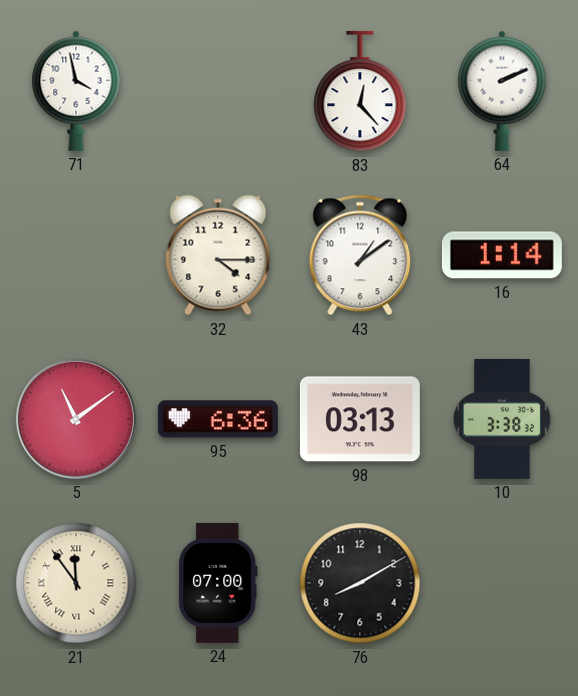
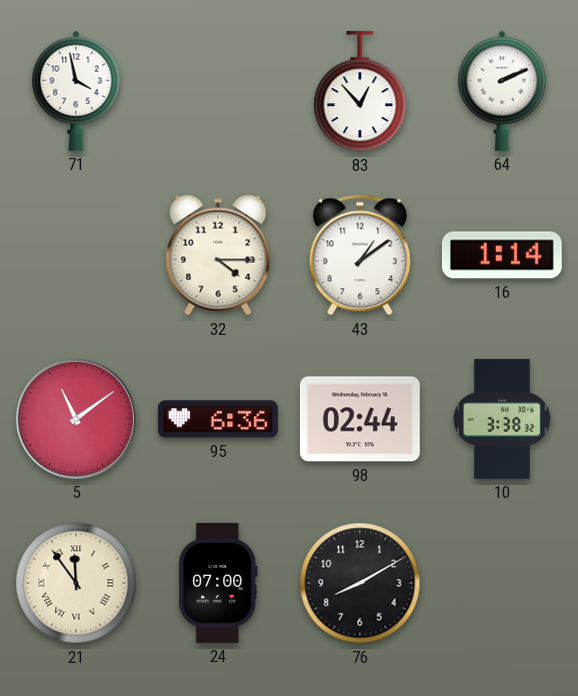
83: 12:23 -> 12:53 (360, 91)
98: 03:13 -> 02:44 (360, 419)
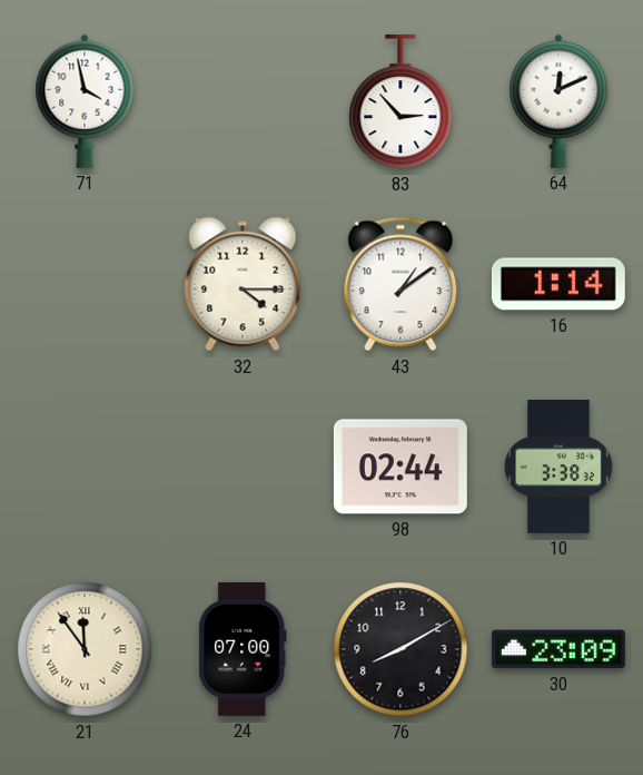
83: 12:53 -> 2:53 (400, 101)
64: 2:11 -> 12:11 (558, 101)
5: 11:09 -> none (76, 419)
95: 6:36 -> none (218, 419)
30: none -> 23:09 (558, 649)
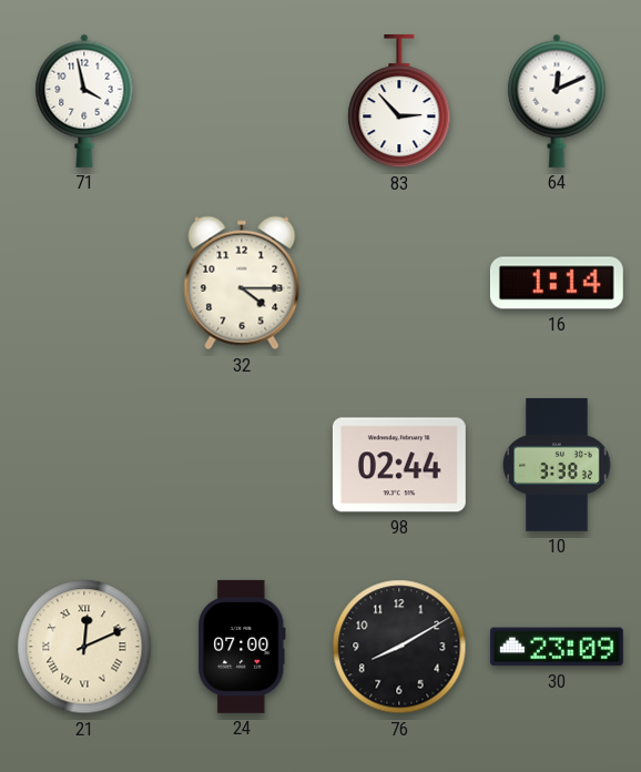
43: 1:09 -> none (400, 284)
21: 11:54 -> 12:11 (84, 647)
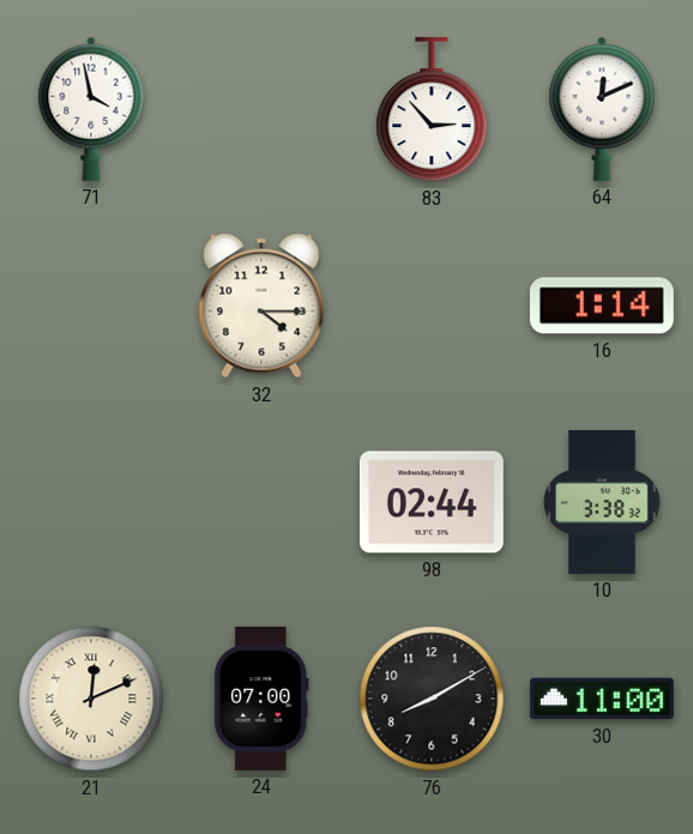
30: 23:09 -> 11:00 (602, 699)
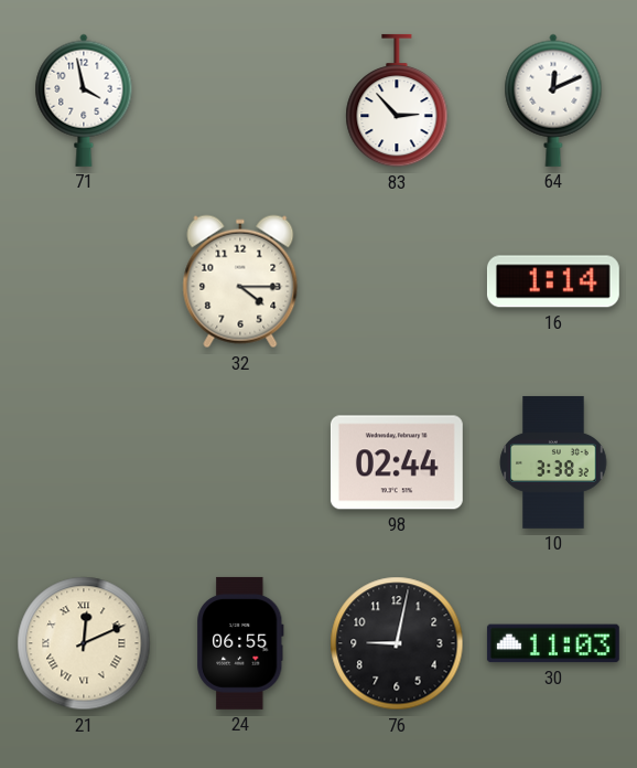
24: 07:00 -> 06:55 (240, 643)
76: 8:10 -> 9:02 (397, 643)
30: 11:00 -> 11:03 (553, 643)
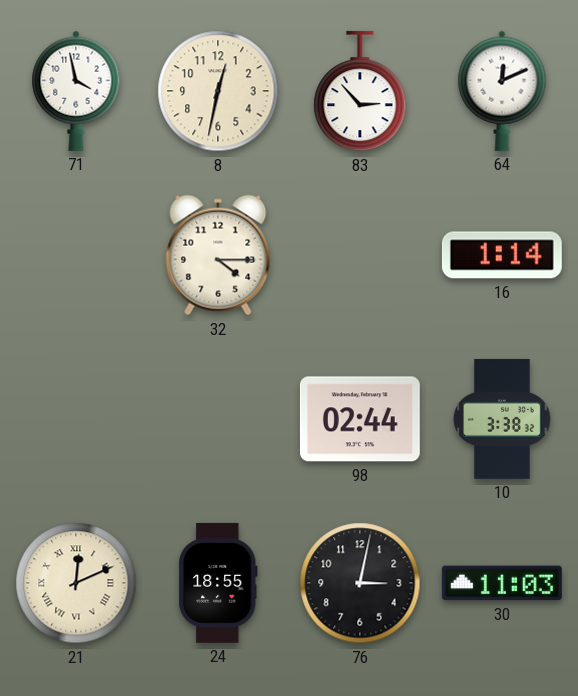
8: none -> 12:32 (218, 91)
24: 06:55 -> 18:55 (218, 583)
76: 9:02 -> 3:02 (360, 583)
